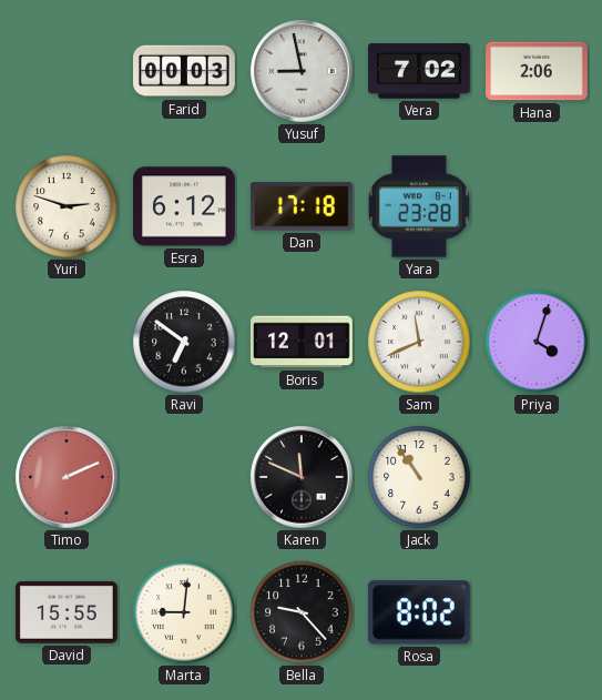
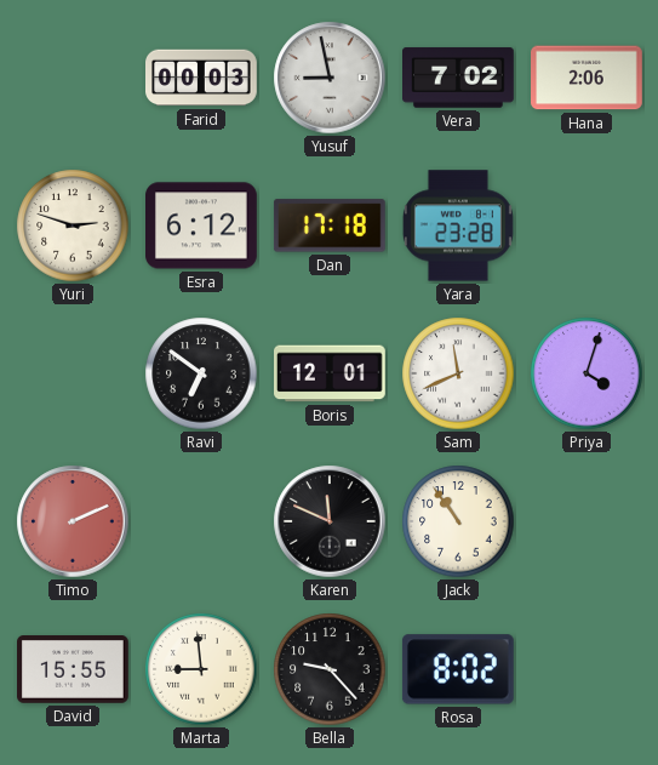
Marta: 9:01 -> 8:59 (201, 669)
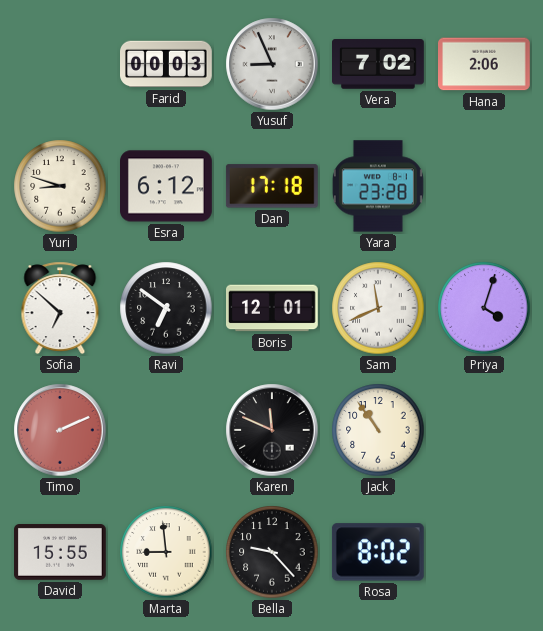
Yusuf: 8:58 -> 8:56 (272, 64)
Yuri: 2:48 -> 8:48 (60, 186)
Sofia: none -> 6:52 (60, 308)
